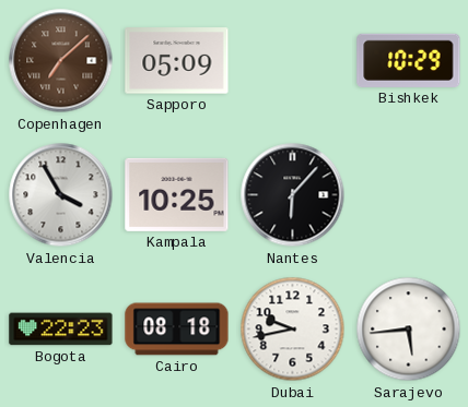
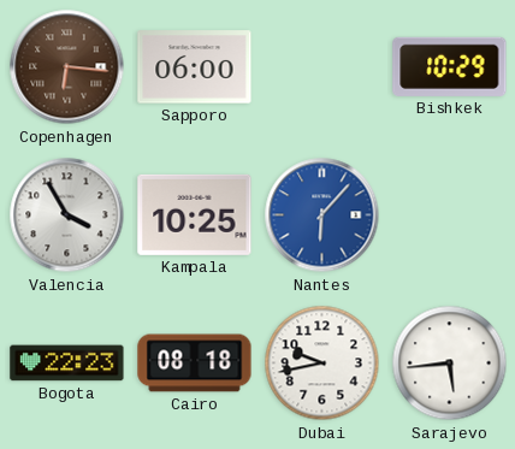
Copenhagen: 7:08 -> 6:16 (67, 67)
Sapporo: 05:09 -> 06:00 (195, 67)
Nantes dial: black -> blue (322, 215)
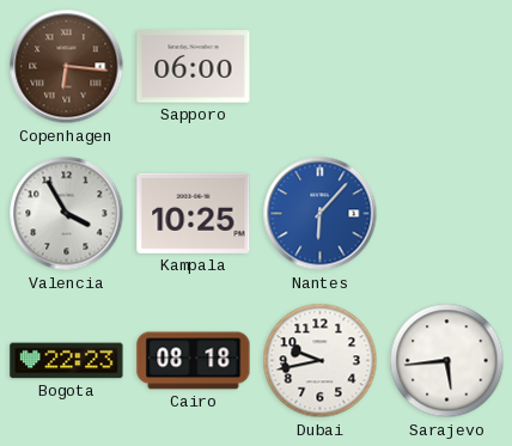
Bishkek: 10:29 -> none (450, 66)
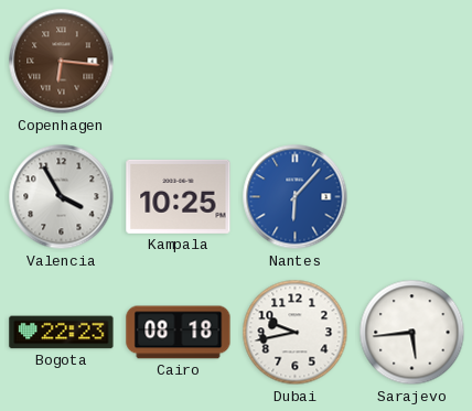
Sapporo: 06:00 -> none (194, 67)
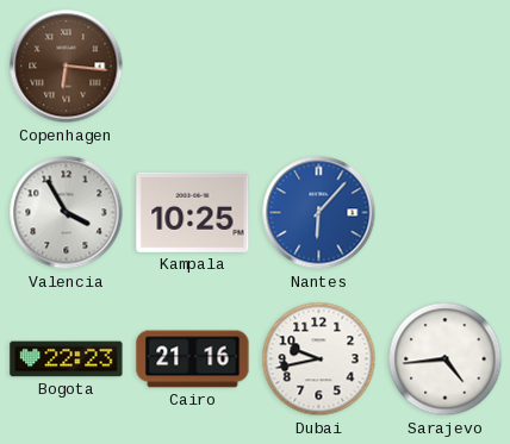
Cairo: 08:18 -> 21:16 (193, 359)
Sarajevo: 5:44 -> 4:44 (446, 359)
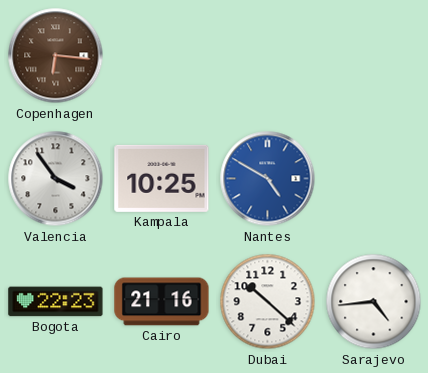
Valencia: 3:55 -> 3:54 (56, 179)
Nantes: 6:07 -> 4:50 (268, 179)
Dubai: 9:43 -> 10:22 (268, 302)
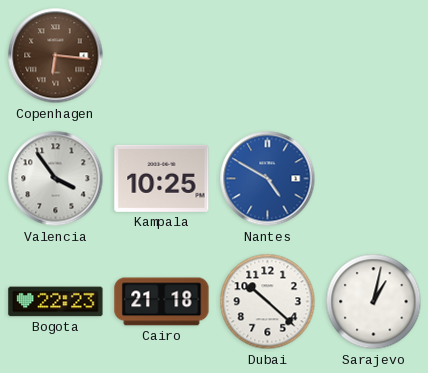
Cairo: 21:16 -> 21:18 (162, 302)
Sarajevo: 4:44 -> 1:02 (374, 302)
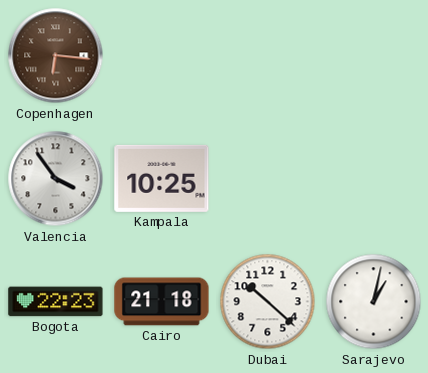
Nantes: 4:50 -> none (268, 179)
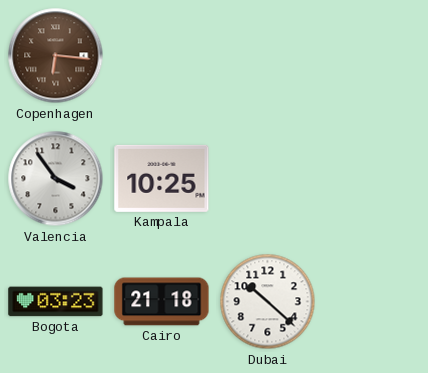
Bogota: 22:23 -> 03:23 (56, 302)
Sarajevo: 1:02 -> none (374, 302)
